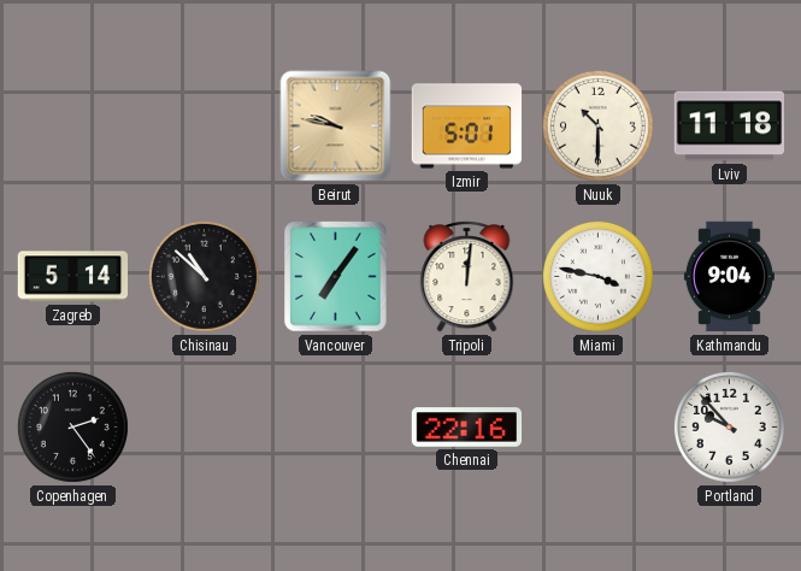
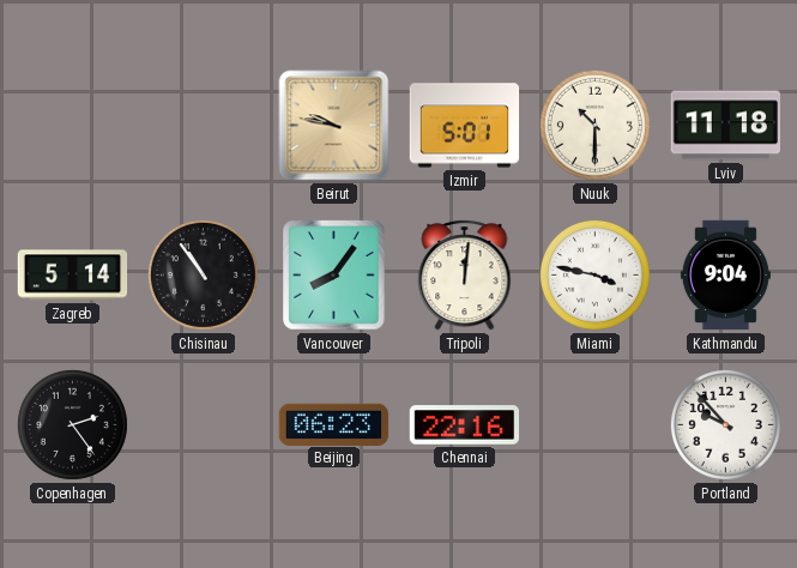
Chisinau: 10:52 -> 10:54 (203, 274)
Vancouver: 7:06 -> 8:06 (334, 276)
Beijing: none -> 06:23 (334, 424)
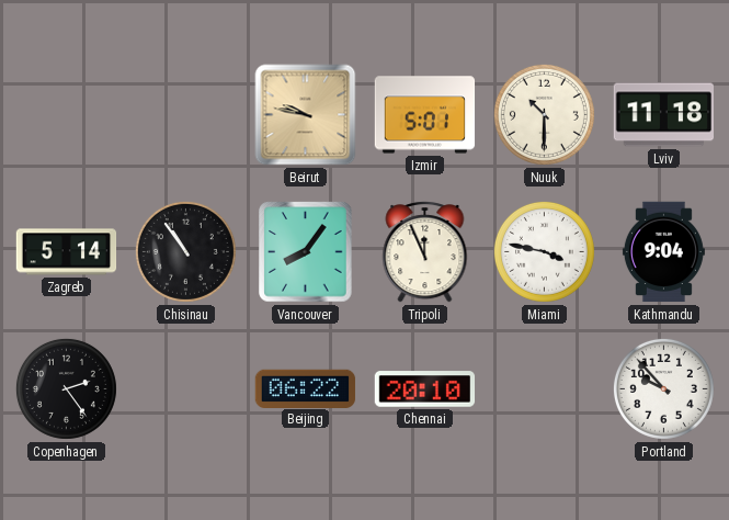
Tripoli: 12:01 -> 11:56 (425, 252)
Beijing: 06:23 -> 06:22 (306, 388)
Chennai: 22:16 -> 20:10 (425, 389)
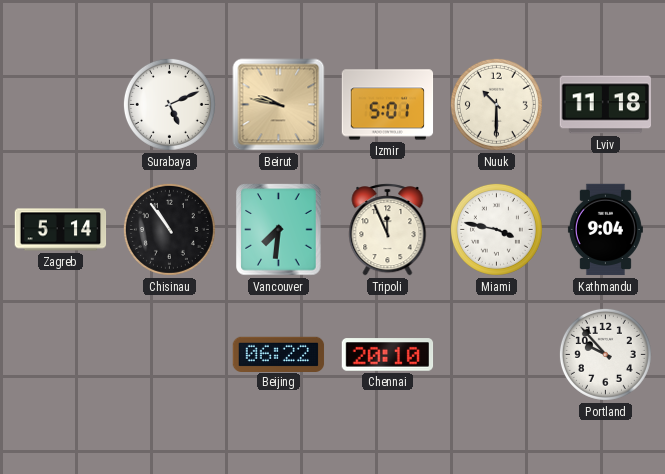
Surabaya: none -> 5:11 (169, 104)
Vancouver: 8:06 -> 7:31 (279, 230)
Copenhagen: 2:24 -> none (66, 388)
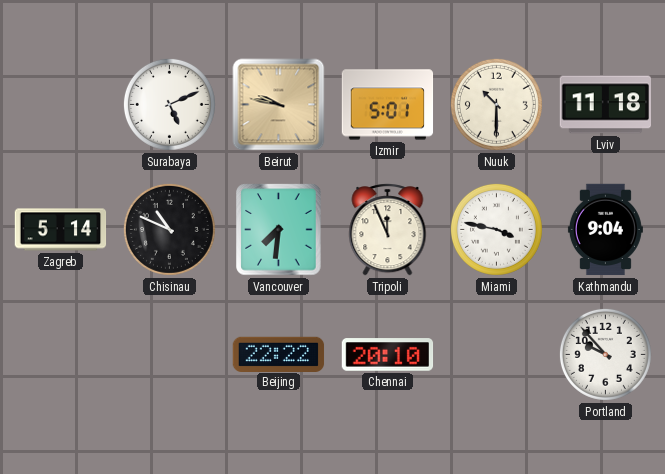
Chisinau: 10:54 -> 10:49 (169, 229)
Beijing: 06:22 -> 22:22 (279, 354)
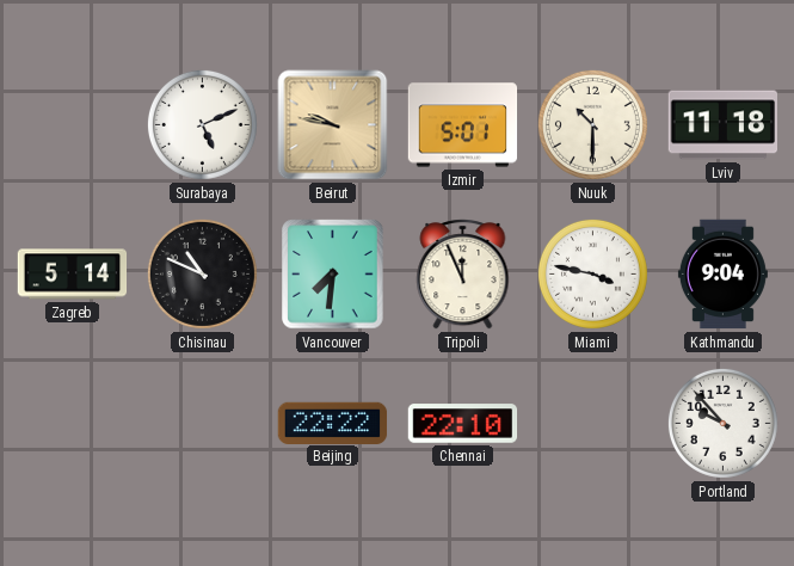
Chennai: 20:10 -> 22:10 (463, 424)
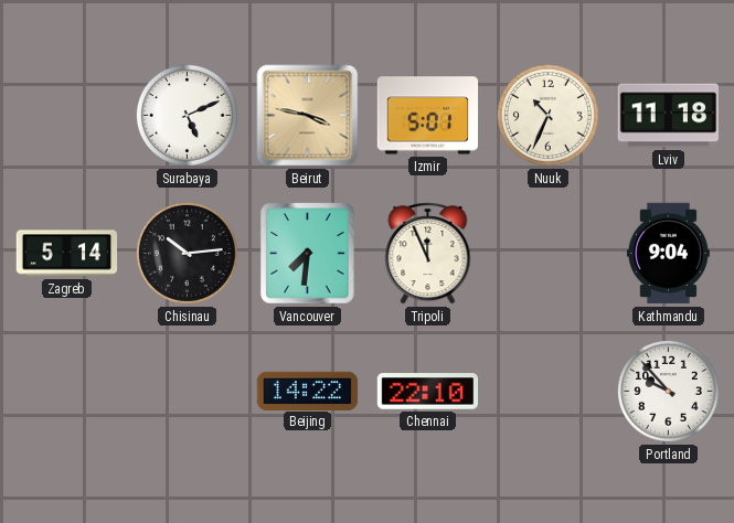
Beirut: 9:47 -> 3:47 (308, 116)
Nuuk: 10:30 -> 10:34 (547, 115)
Chisinau: 10:49 -> 10:14 (187, 253)
Miami: 3:47 -> none (592, 273)
Beijing: 22:22 -> 14:22 (308, 391)
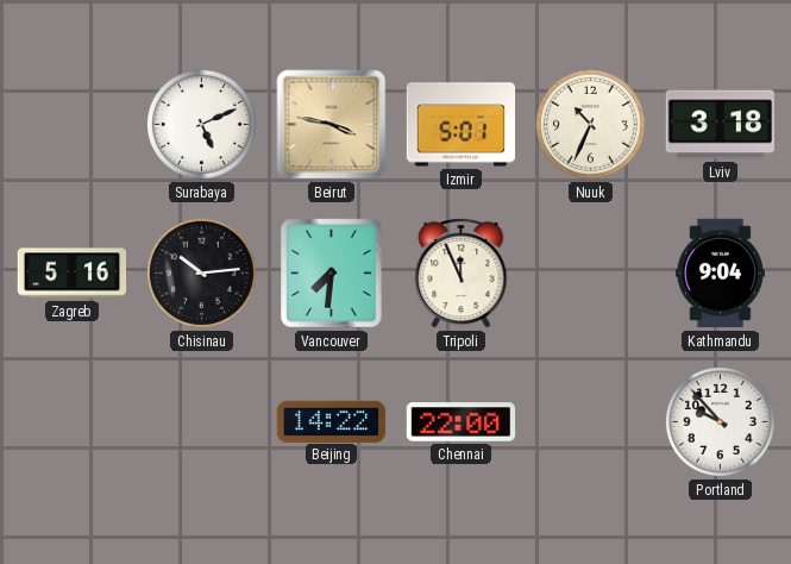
Lviv: 11:18 -> 3:18 (721, 125)
Zagreb: 5:14 -> 5:16 (73, 274)
Chennai: 22:10 -> 22:00 (462, 422)
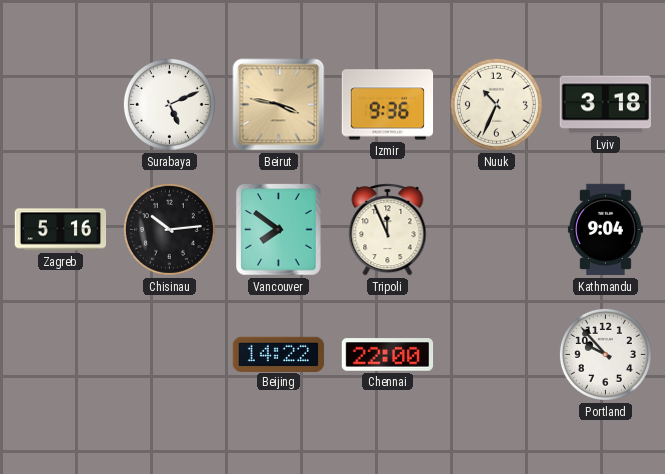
Izmir: 5:01 -> 9:36 (388, 105)
Vancouver: 7:31 -> 7:51 (279, 230)
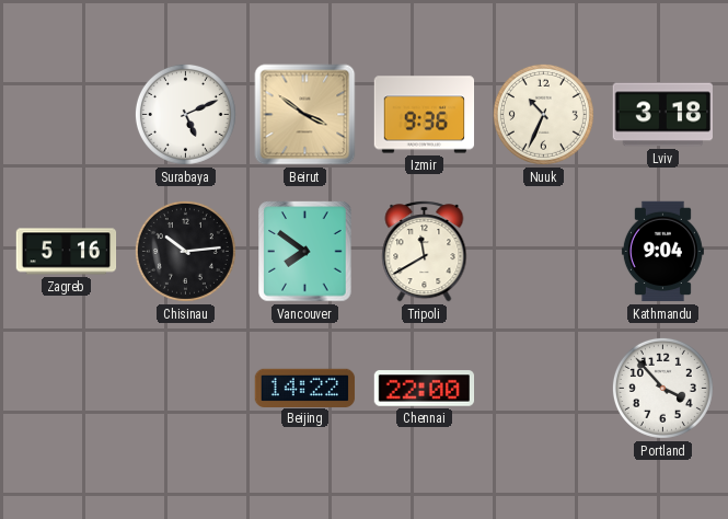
Beirut: 3:47 -> 3:51 (305, 115)
Tripoli: 11:56 -> 11:40 (425, 252)
Portland: 9:53 -> 3:53 (662, 388)
